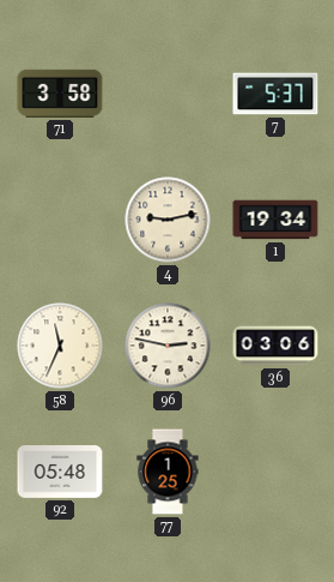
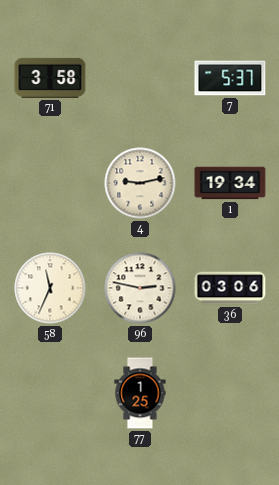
92: 05:48 -> none (60, 473)
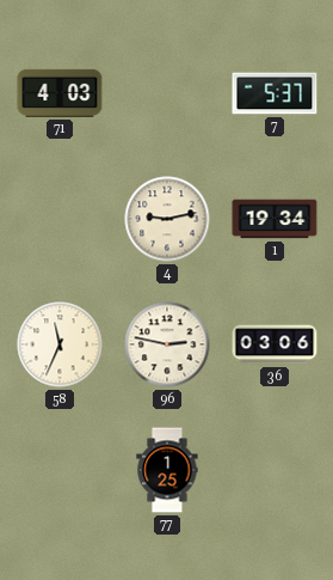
71: 3:58 -> 4:03 (60, 93)
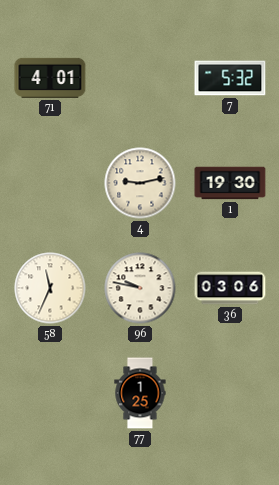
71: 4:03 -> 4:01 (50, 78)
7: 5:37 -> 5:32 (230, 78)
1: 19:34 -> 19:30 (230, 183)
96: 2:47 -> 9:47 (140, 288)
